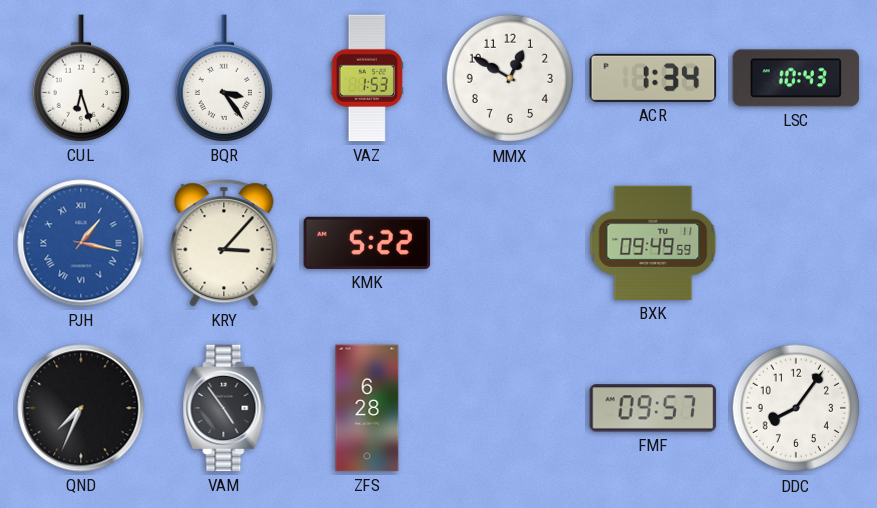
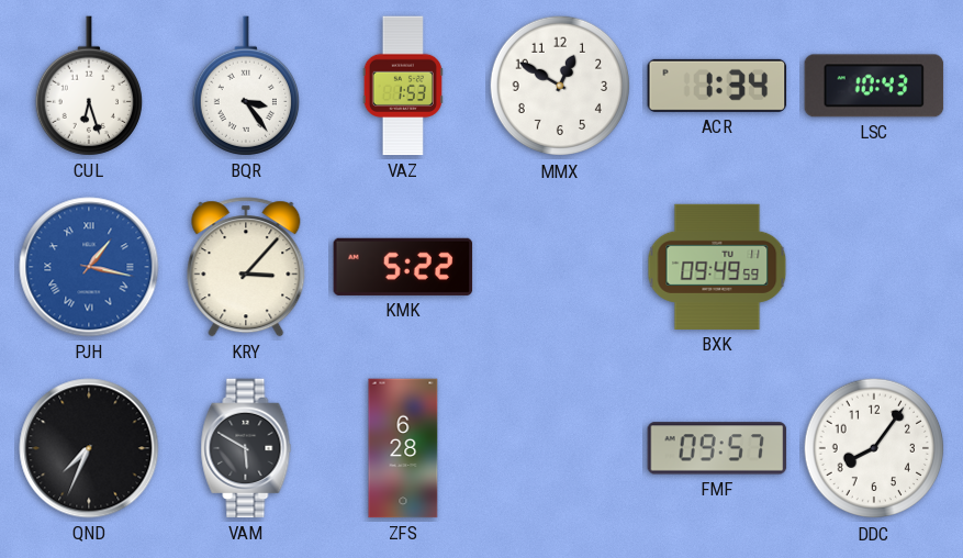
VAM: 4:54 -> 5:50 (246, 448)
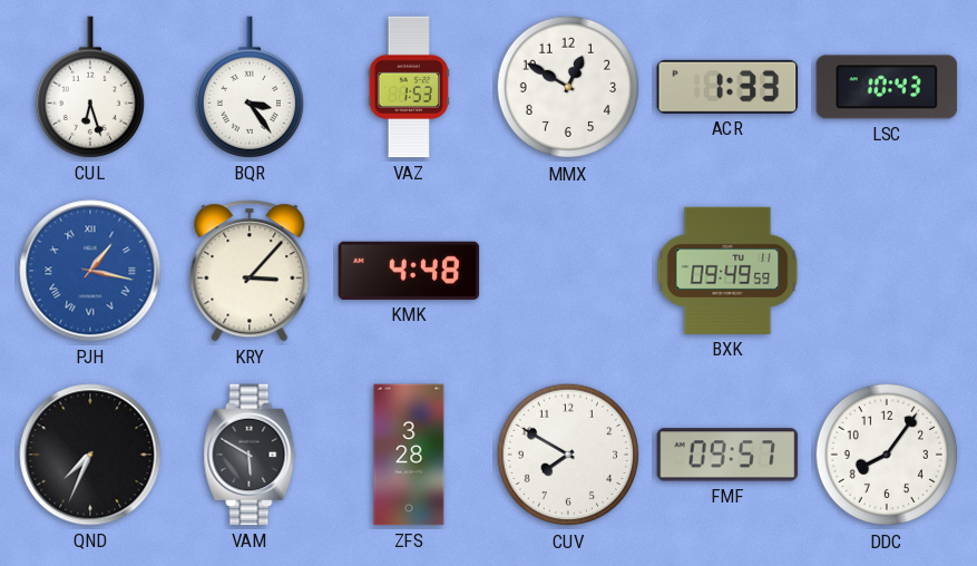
ACR: 1:34 -> 1:33 (727, 87)
KMK: 5:22 -> 4:48 (409, 271)
ZFS: 6:28 -> 3:28 (409, 455)
CUV: none -> 7:50 (568, 455)
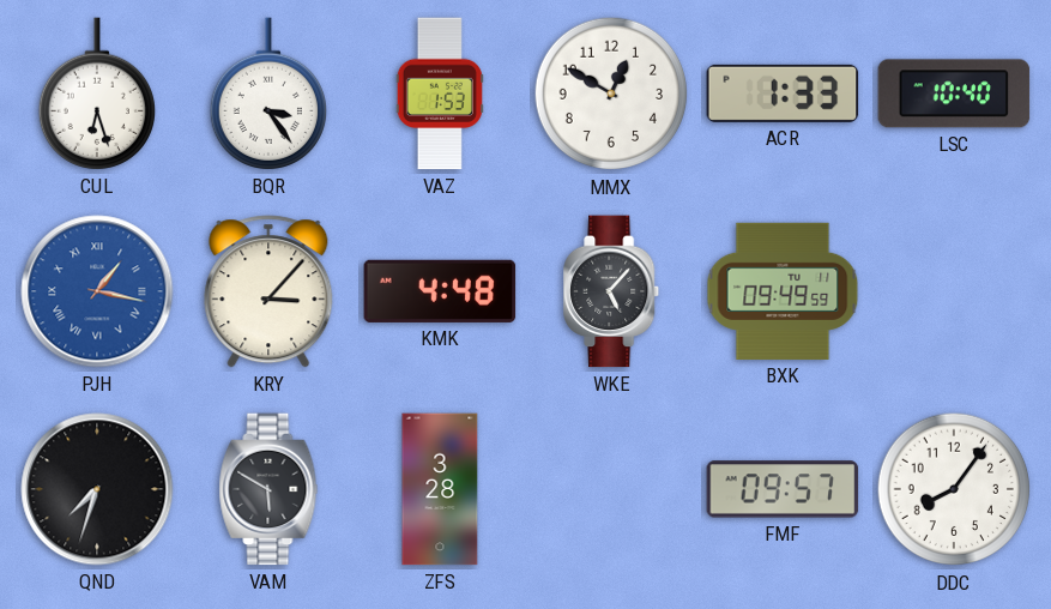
LSC: 10:43 -> 10:40 (954, 94)
WKE: none -> 5:07 (612, 291)
QND: 7:34 -> 7:33 (97, 489)
CUV: 7:50 -> none (568, 455)
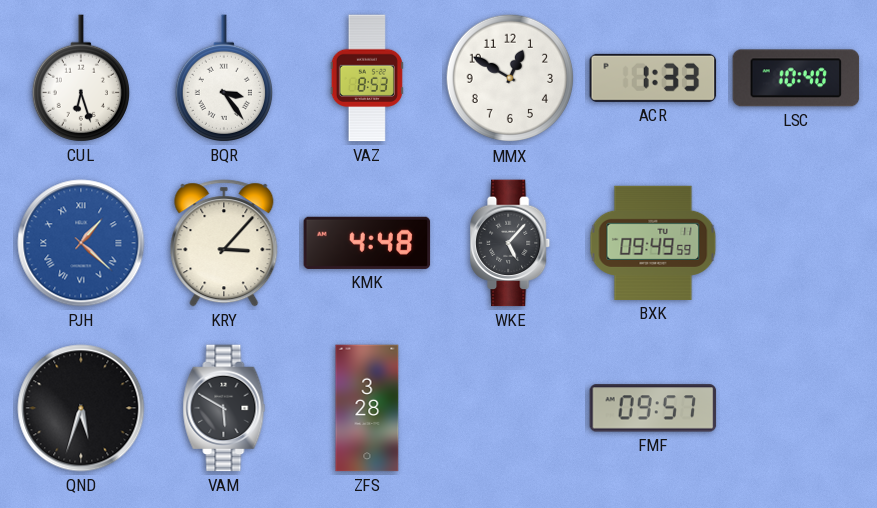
VAZ: 1:53 -> 8:53 (367, 78)
PJH: 1:17 -> 1:22 (81, 243)
QND: 7:33 -> 5:33 (81, 408)
DDC: 8:06 -> none (954, 489)
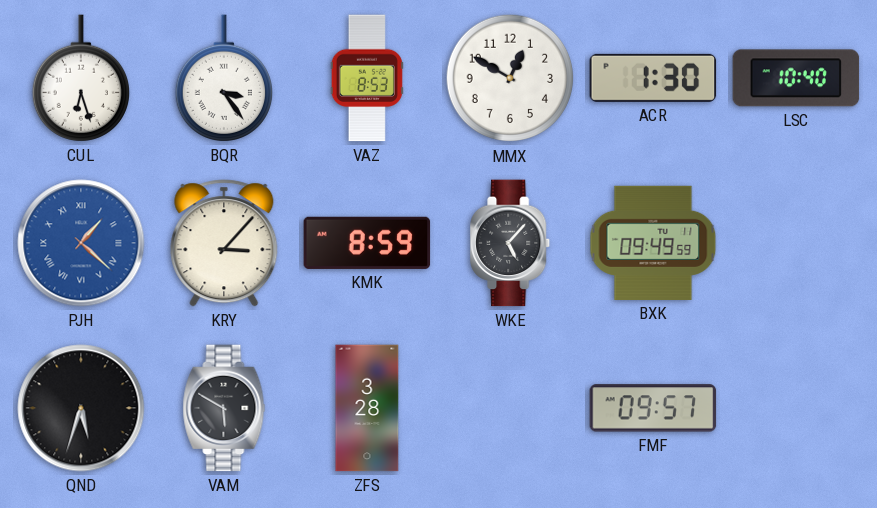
ACR: 1:33 -> 1:30 (653, 78)
KMK: 4:48 -> 8:59 (367, 243)
